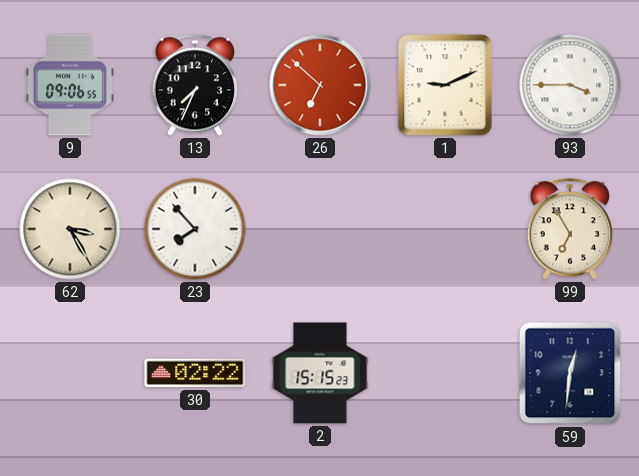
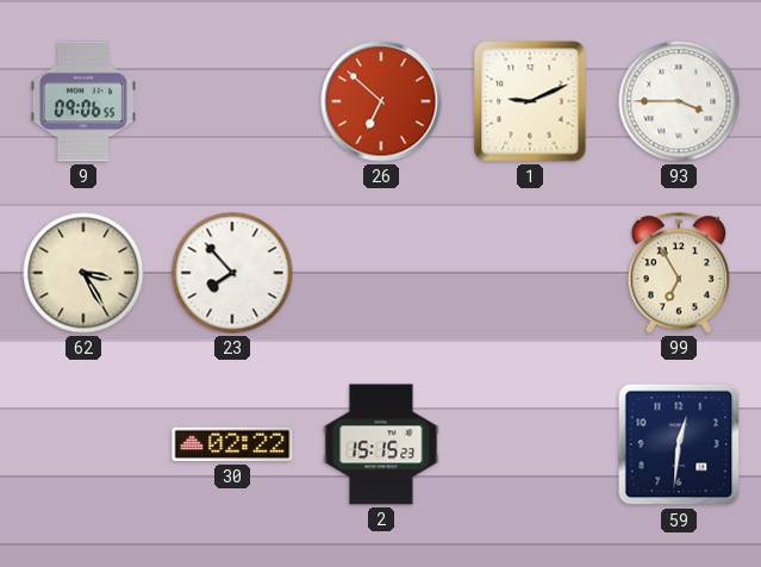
13: 7:34 -> none (195, 85)
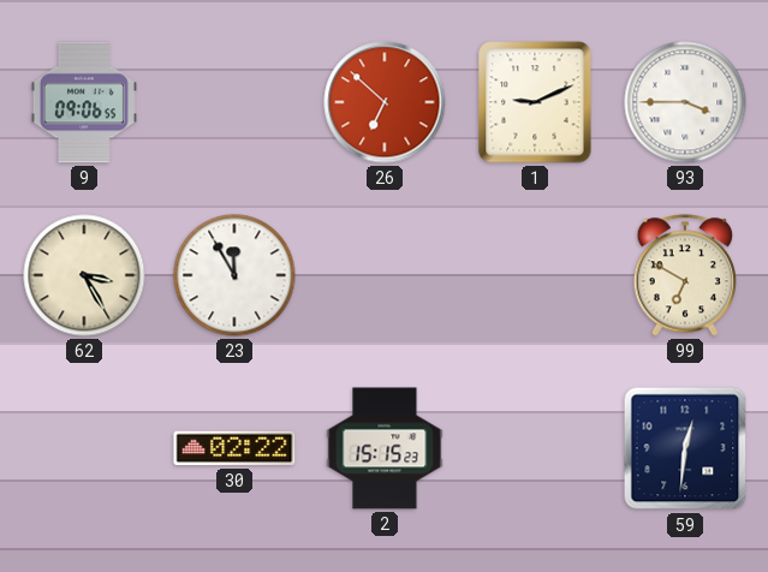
23: 7:53 -> 11:55 (234, 275)
99: 6:55 -> 6:50 (685, 275)
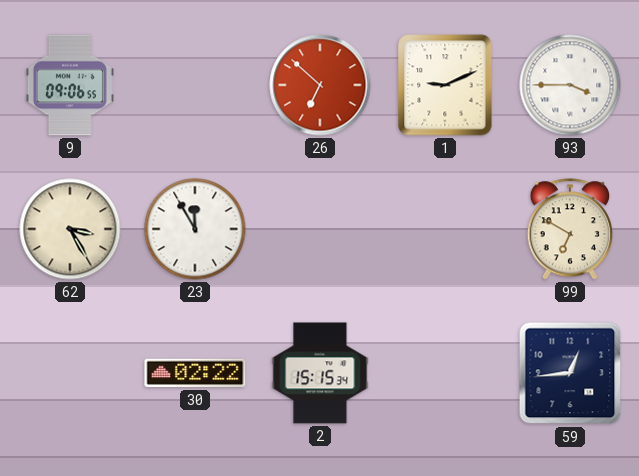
2: 15:15:23 -> 15:15:34 (320, 373)
59: 12:31 -> 12:44 (570, 373)
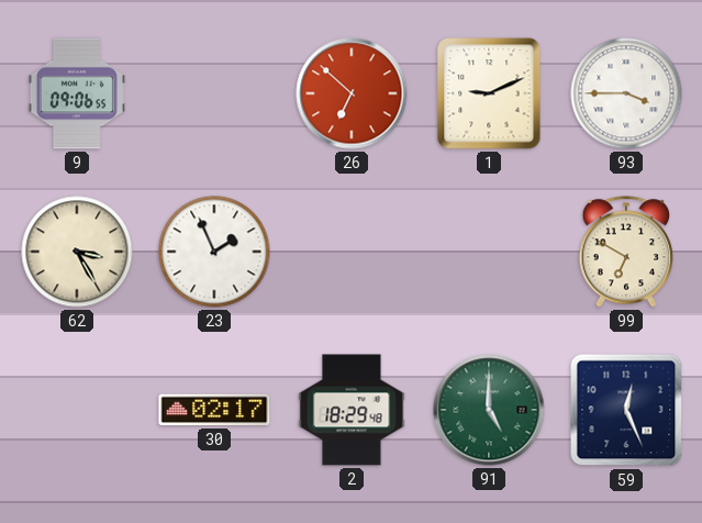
23: 11:55 -> 1:56 (214, 252)
30: 02:22 -> 02:17 (214, 410)
2: 15:15 -> 18:29 (352, 410)
91: none -> 5:00 (489, 410)
59: 12:44 -> 12:26 (626, 410)
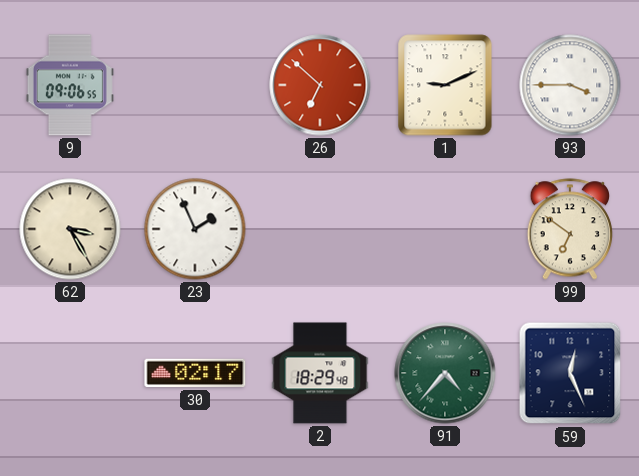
99: 6:50 -> 6:51 (570, 229)
91: 5:00 -> 4:37 (445, 373)
